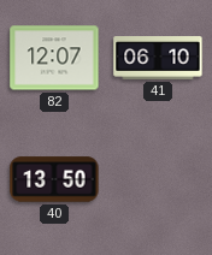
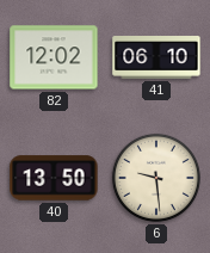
82: 12:07 -> 12:02 (54, 57)
6: none -> 9:29 (156, 178)
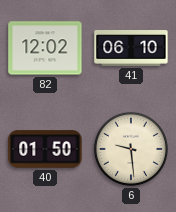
40: 13:50 -> 01:50 (45, 149)
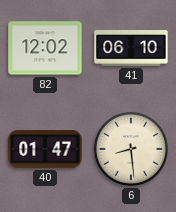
40: 01:50 -> 01:47 (45, 149)
6: 9:29 -> 8:29 (131, 149)
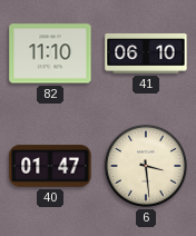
82: 12:02 -> 11:10 (50, 53)
6: 8:29 -> 3:29 (146, 166)
